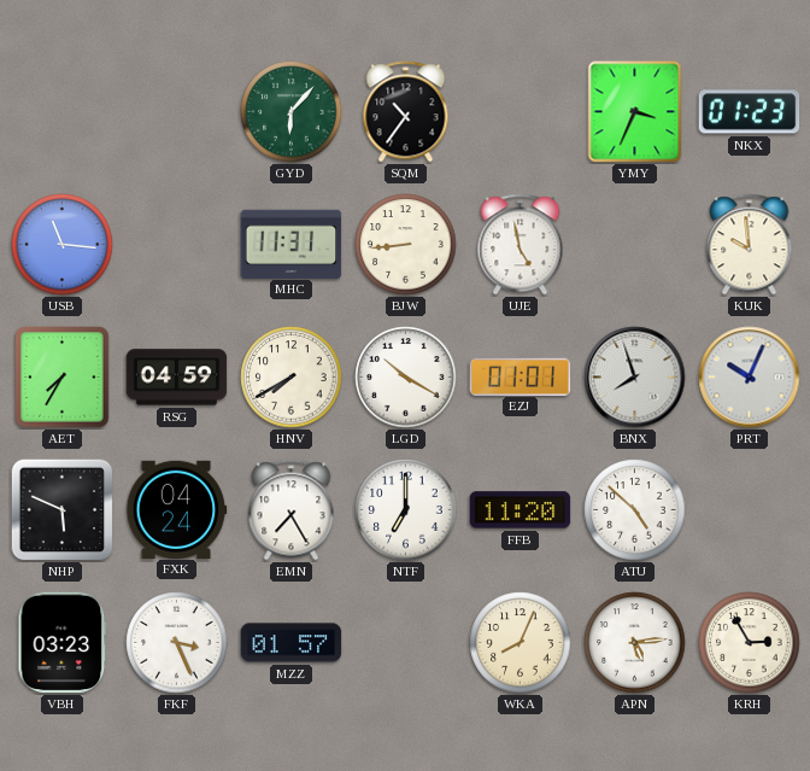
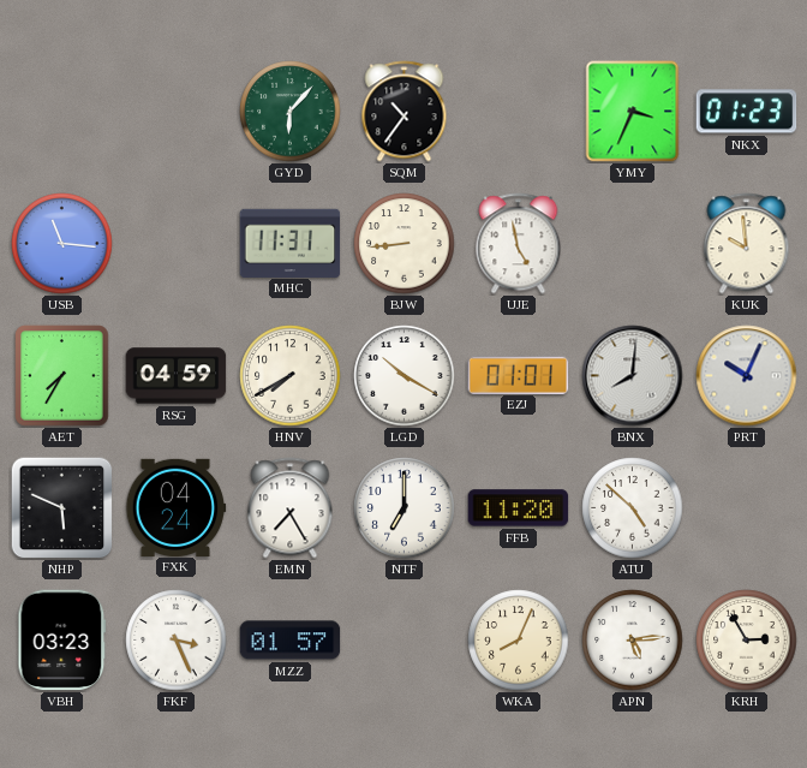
BNX: 7:57 -> 8:01 (633, 376)
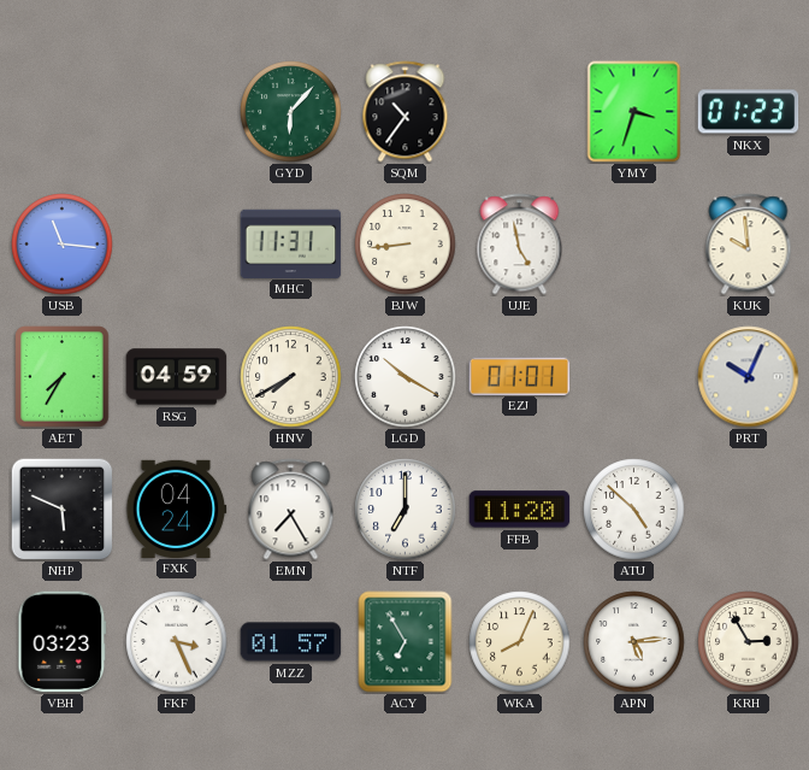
YMY: 3:34 -> 3:33 (634, 112)
BNX: 8:01 -> none (633, 376)
ACY: none -> 6:55 (406, 642)
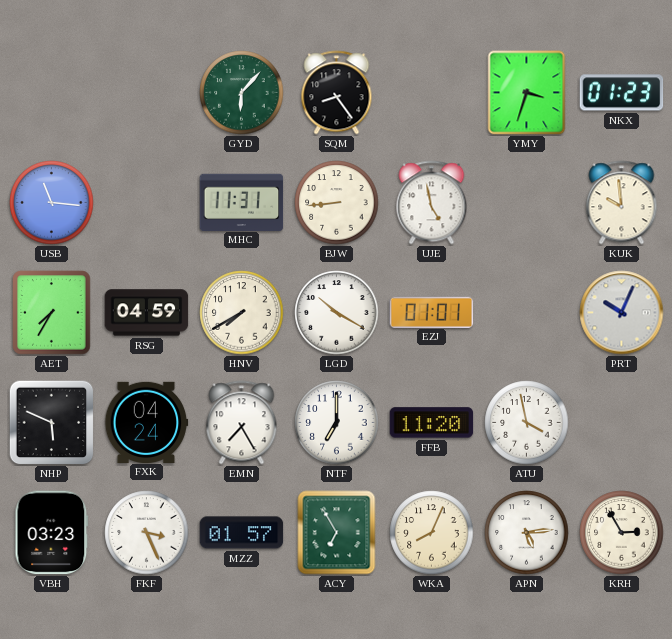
SQM: 10:36 -> 8:24 (337, 93)
ATU: 4:52 -> 3:58 (527, 423)
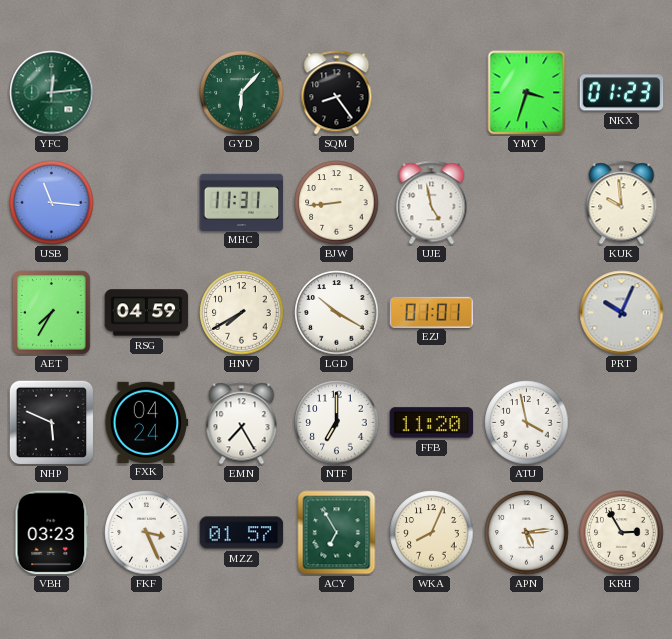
YFC: none -> 12:14 (52, 93)
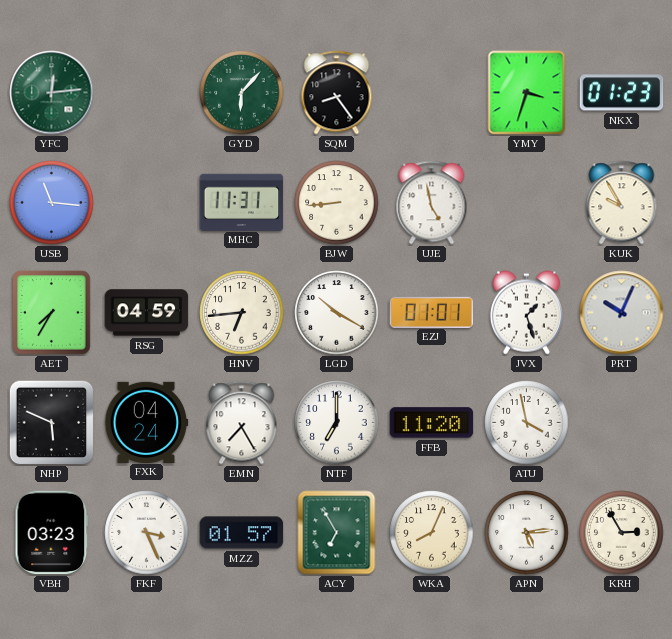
KUK: 9:59 -> 9:55 (622, 203)
HNV: 7:40 -> 6:44 (242, 313)
JVX: none -> 1:27 (526, 313)
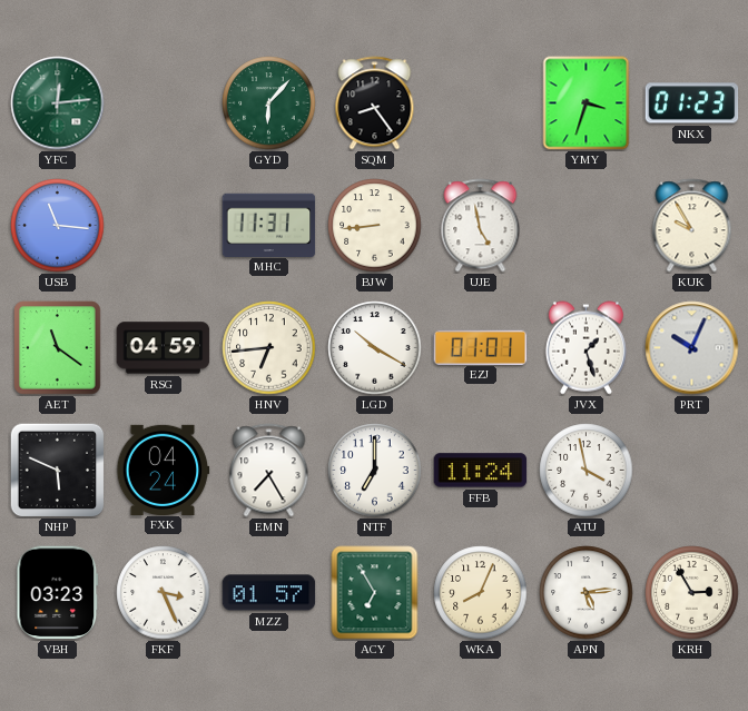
AET: 7:35 -> 11:21 (58, 348)
FFB: 11:20 -> 11:24 (481, 471)
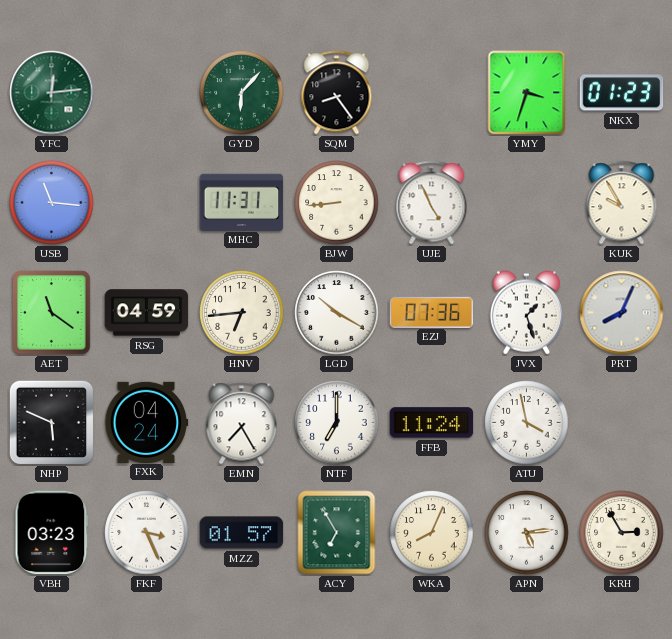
UJE: 4:58 -> 4:56 (432, 203)
EZJ: 01:01 -> 07:36 (432, 312)
PRT: 10:04 -> 8:04 (622, 313)
